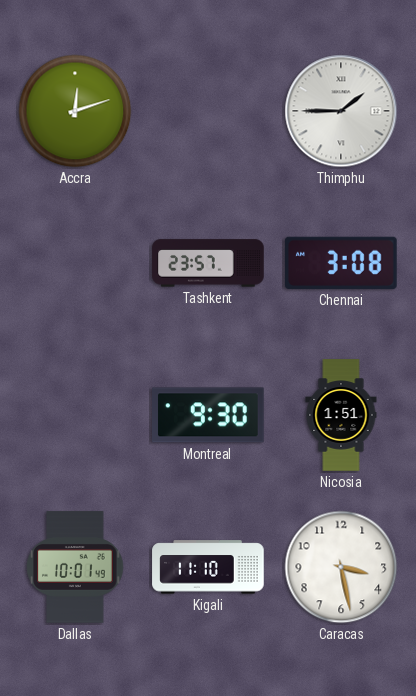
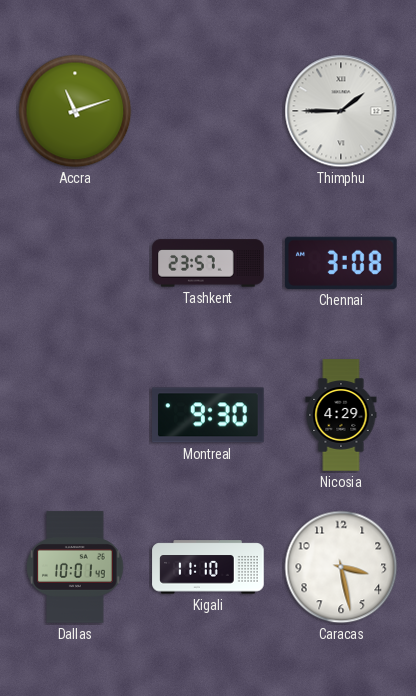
Accra: 12:12 -> 11:12 (75, 111)
Nicosia: 1:51 -> 4:29 (341, 415)
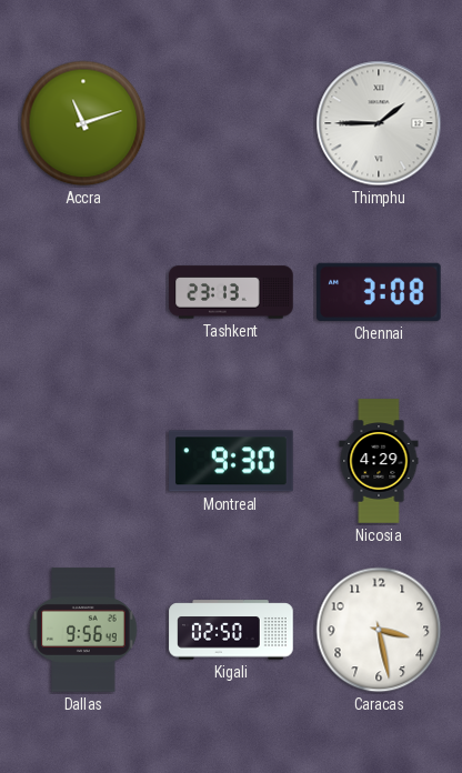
Tashkent: 23:57 -> 23:13 (231, 292)
Dallas: 10:01 -> 9:56 (83, 630)
Kigali: 11:10 -> 02:50 (231, 630)
